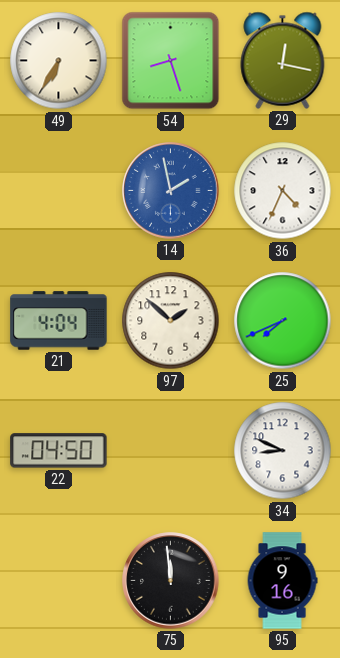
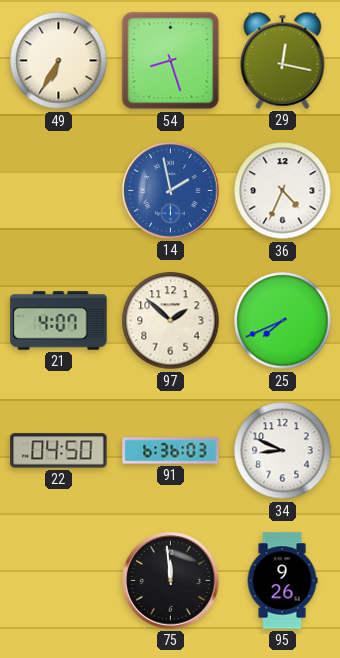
21: 4:04 -> 4:07 (59, 321)
91: none -> 6:36 (171, 451)
95: 9:16 -> 9:26 (282, 581)
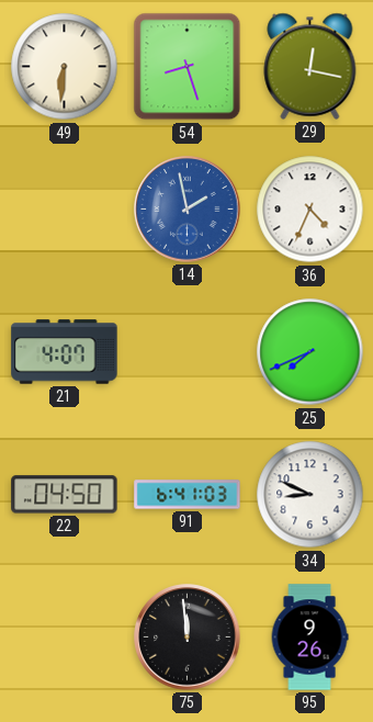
49: 6:35 -> 6:31 (65, 67)
97: 1:52 -> none (171, 321)
91: 6:36 -> 6:41 (188, 495)
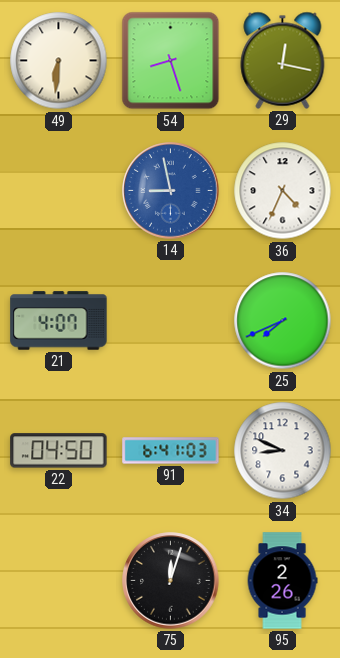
14: 1:58 -> 8:58 (171, 191)
75: 11:59 -> 12:03 (171, 581)
95: 9:26 -> 2:26 (282, 581)
